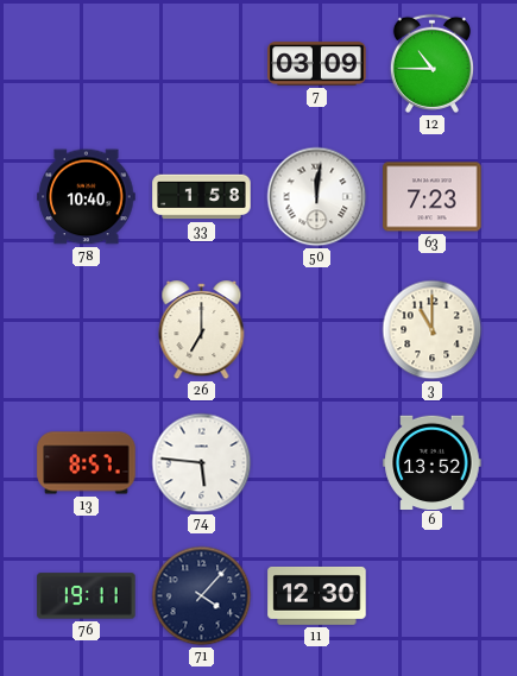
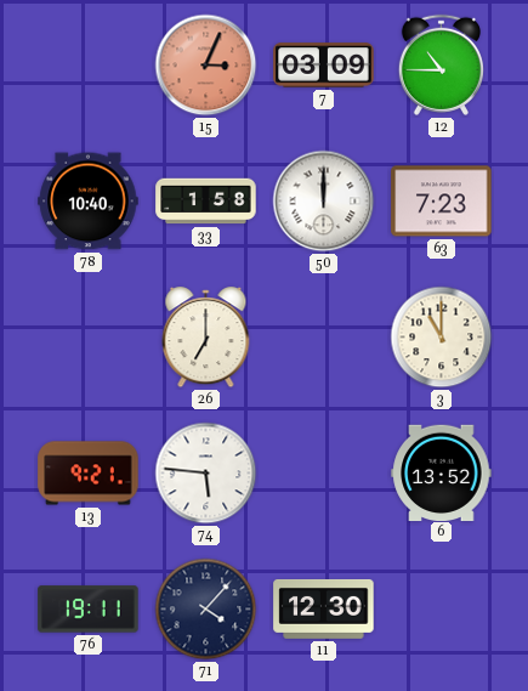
15: none -> 3:04 (206, 66)
50: 12:01 -> 12:00 (324, 202)
13: 8:57 -> 9:21 (89, 474)
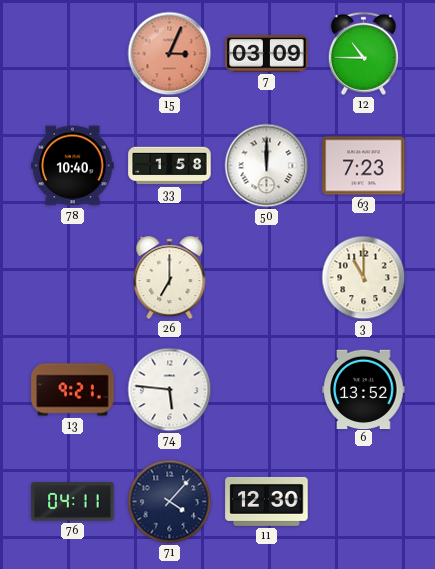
76: 19:11 -> 04:11 (73, 502)
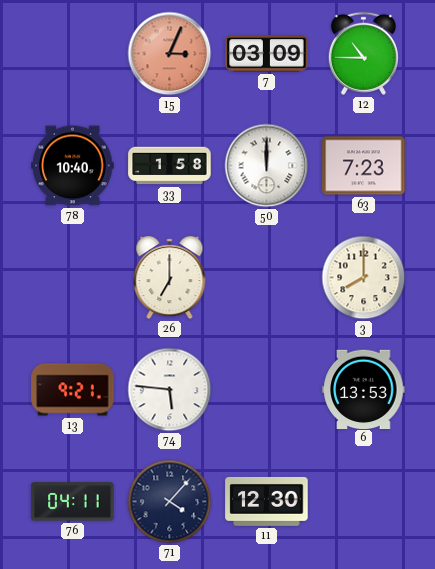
3: 11:00 -> 8:00 (364, 278)
6: 13:52 -> 13:53 (364, 389)
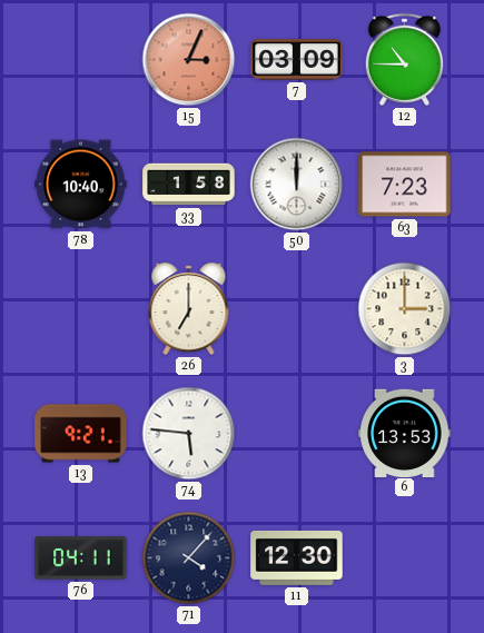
3: 8:00 -> 3:00 (405, 309)
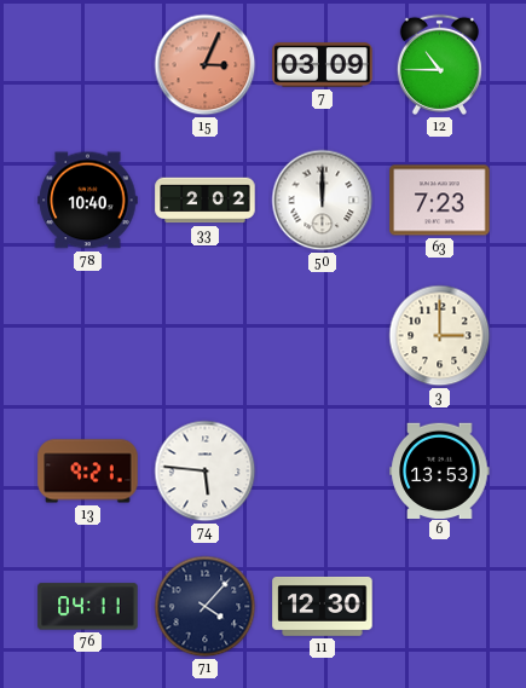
33: 1:58 -> 2:02 (206, 201)
26: 7:00 -> none (189, 309)
